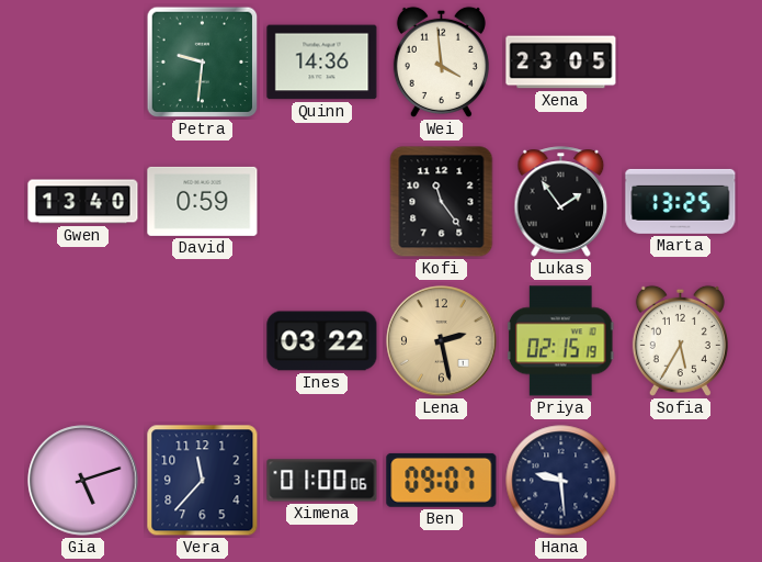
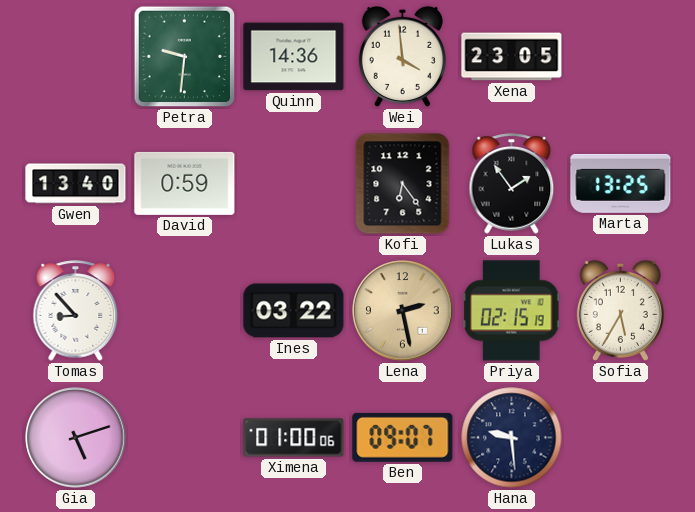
Kofi: 11:24 -> 6:24 (403, 184)
Tomas: none -> 8:53 (76, 311)
Vera: 11:37 -> none (203, 481)
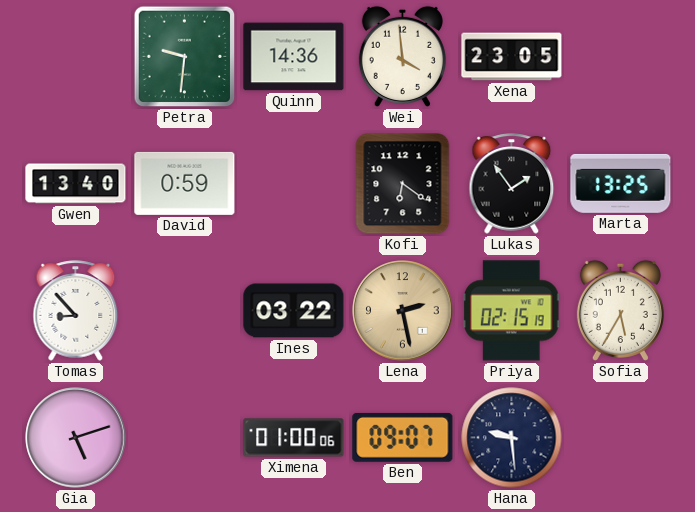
Kofi: 6:24 -> 6:21 (403, 184)
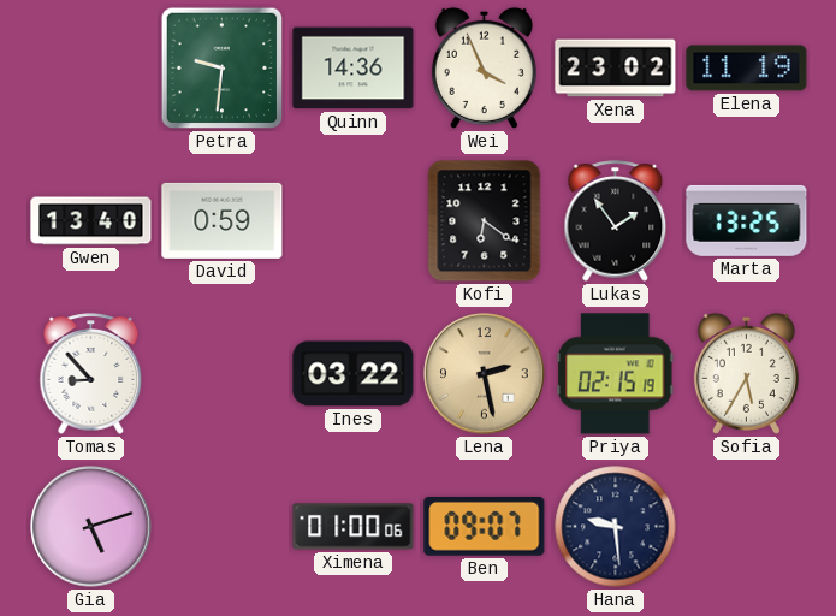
Wei: 3:59 -> 3:56 (484, 67)
Xena: 23:05 -> 23:02 (616, 69)
Elena: none -> 11:19 (747, 69)
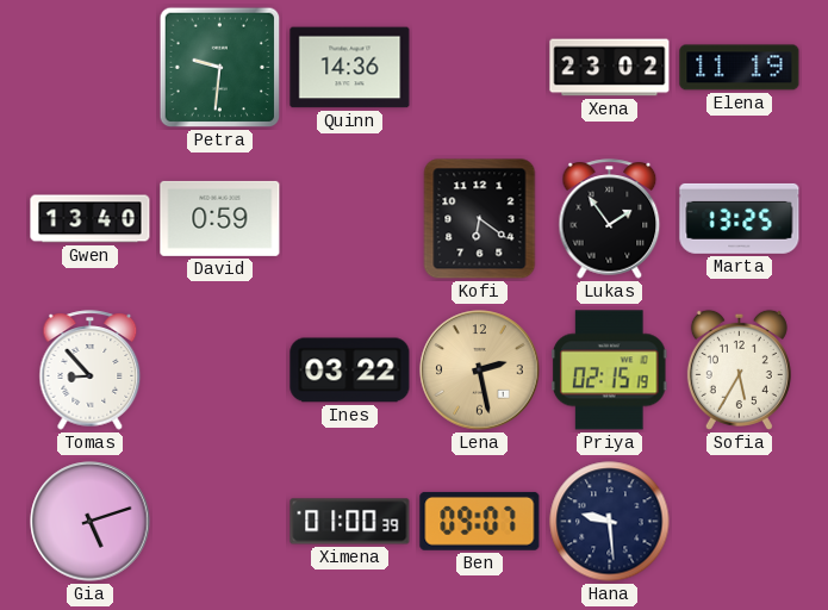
Wei: 3:56 -> none (484, 67)
Ximena: 01:00:06 -> 01:00:39 (350, 522)
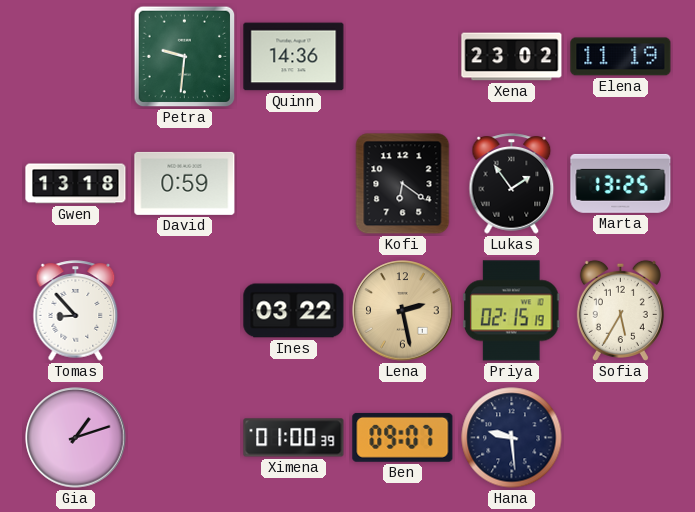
Gwen: 13:40 -> 13:18 (76, 184)
Gia: 5:12 -> 1:12 (76, 438)
